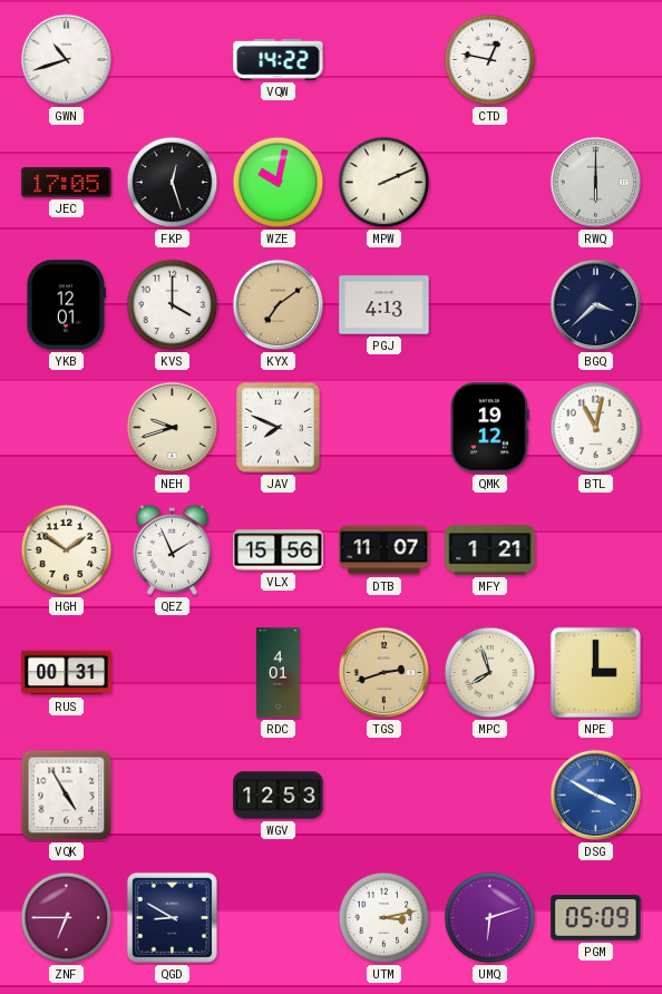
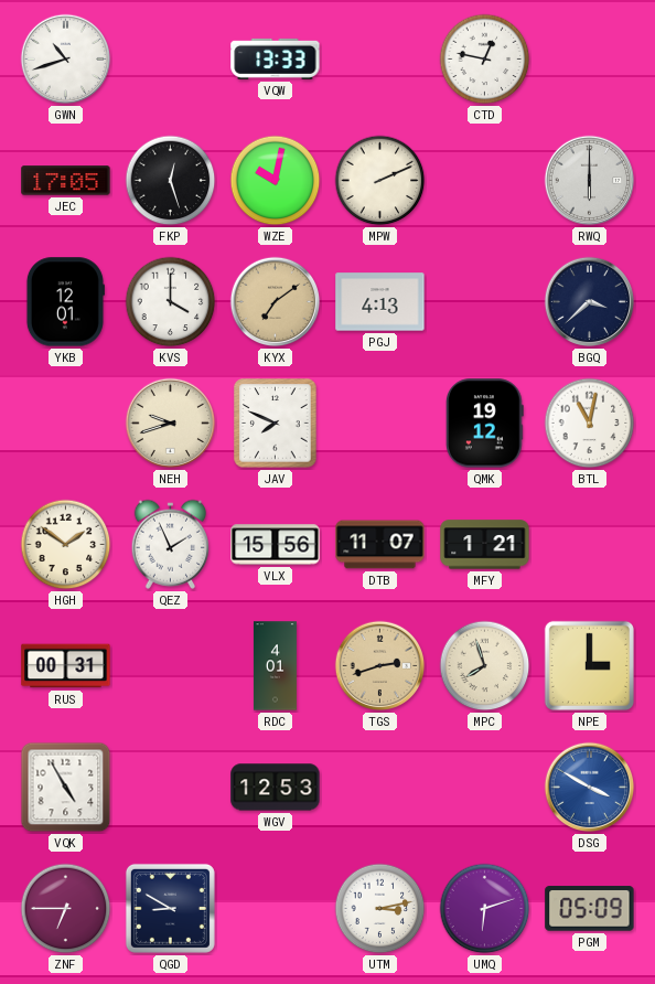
VQW: 14:22 -> 13:33 (276, 58)
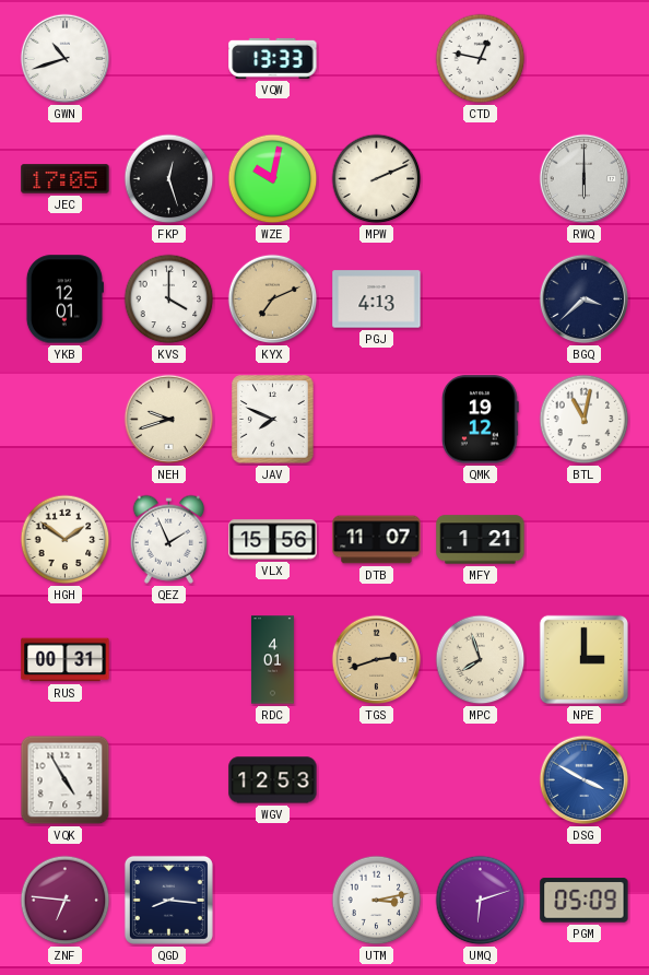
KYX: 7:09 -> 7:11 (273, 299)
ZNF: 6:45 -> 6:46 (66, 901)
QGD: 8:50 -> 8:16 (168, 900)
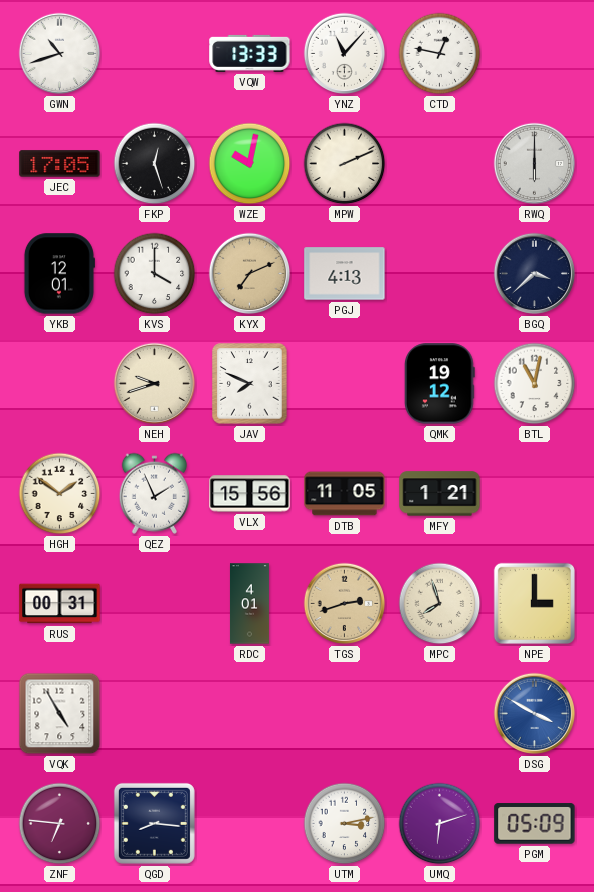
YNZ: none -> 11:07 (345, 54)
DTB: 11:07 -> 11:05 (345, 494)
WGV: 12:53 -> none (273, 780)
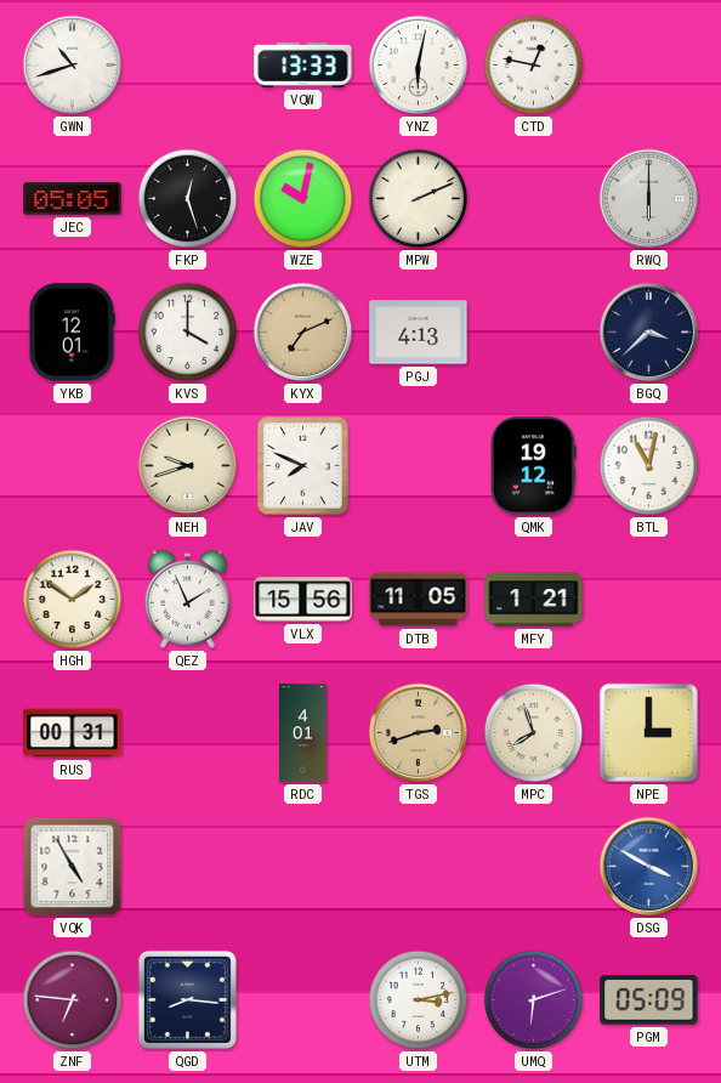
YNZ: 11:07 -> 6:02 (419, 66)
JEC: 17:05 -> 05:05 (73, 199)
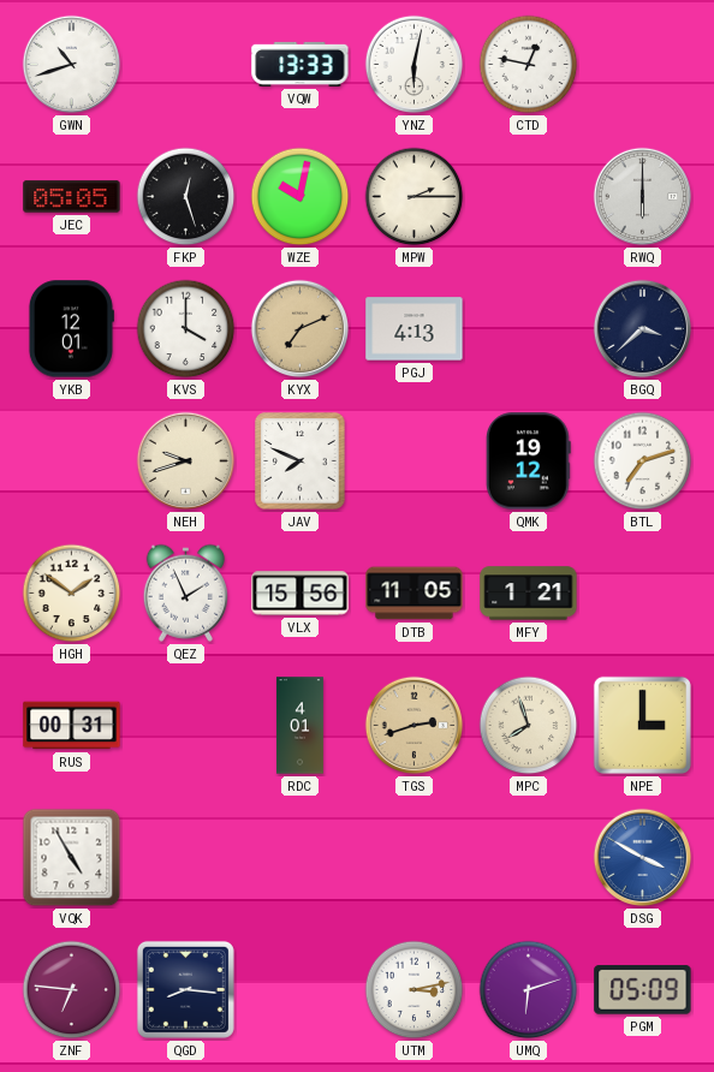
MPW: 2:11 -> 2:15 (415, 197)
BTL: 11:02 -> 7:12 (643, 461)
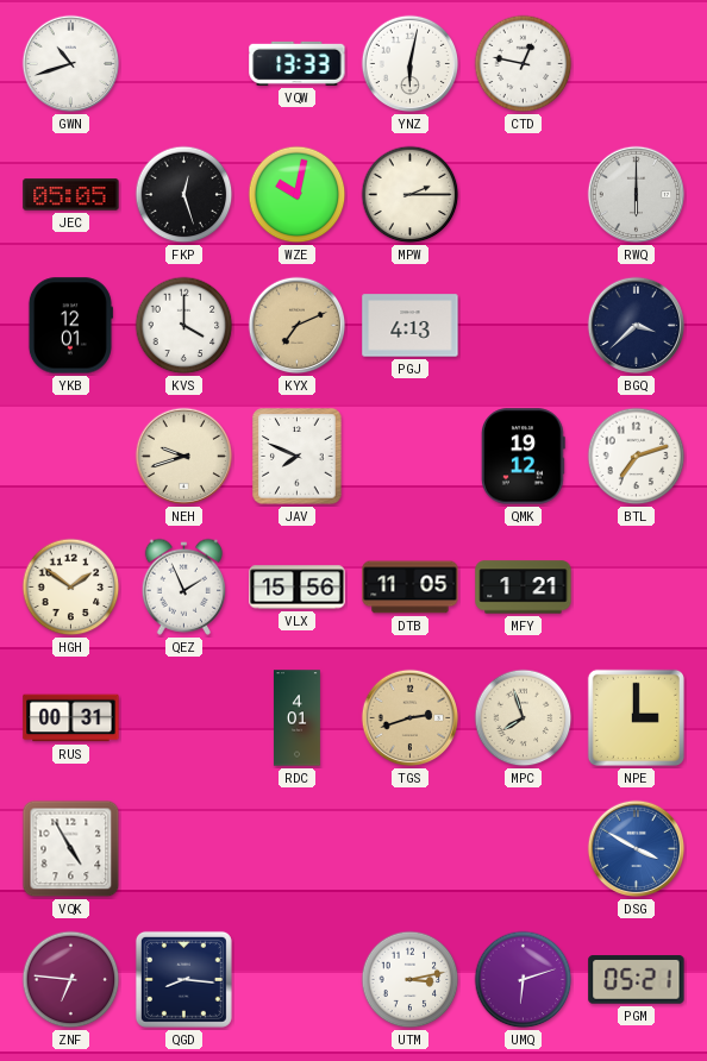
PGM: 05:09 -> 05:21 (637, 980)
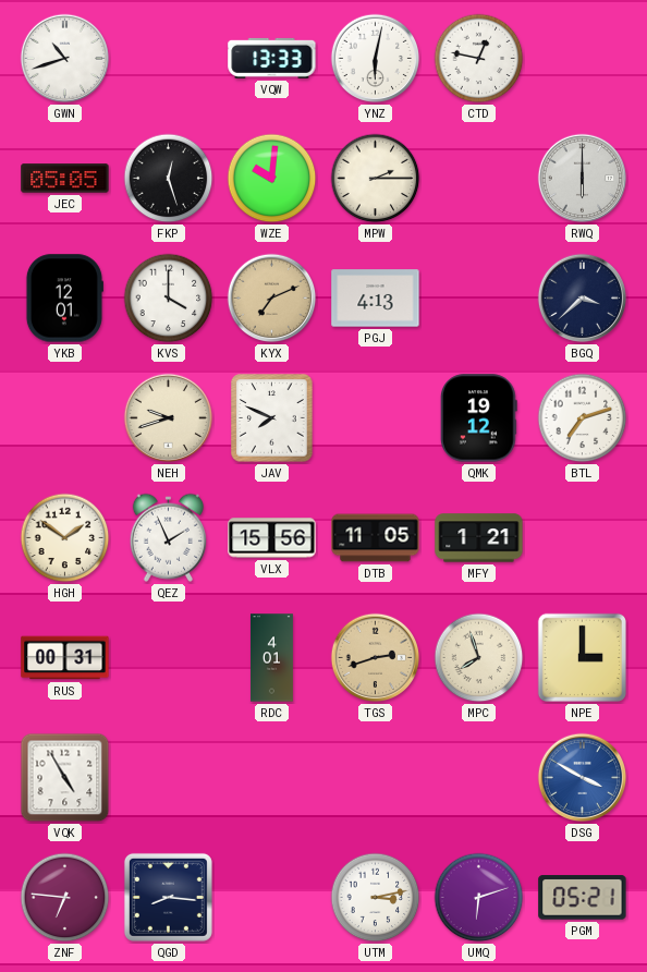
WZE: 10:02 -> 10:01 (272, 179)
